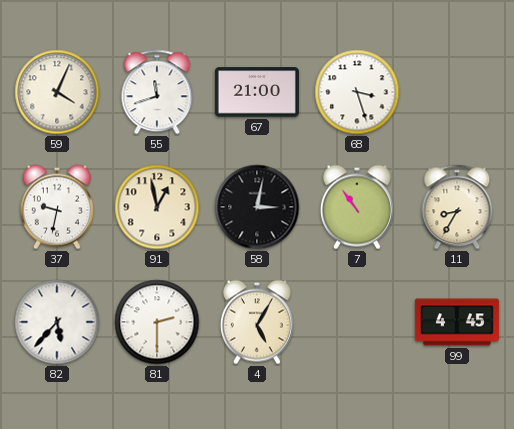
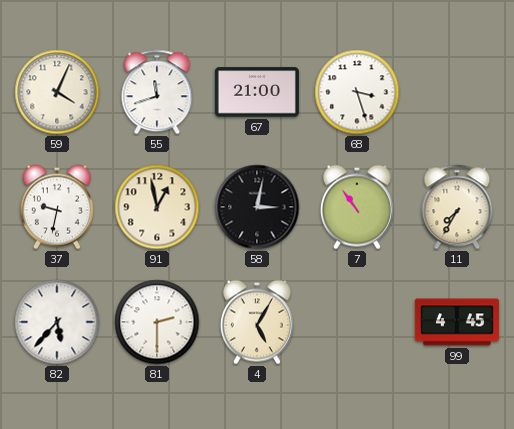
11: 8:35 -> 7:35 (457, 207)
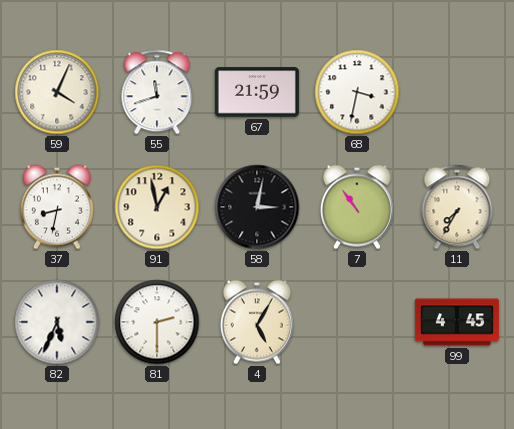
67: 21:00 -> 21:59 (257, 92)
68: 3:27 -> 3:32 (357, 92)
37: 9:32 -> 8:32 (57, 207)
82: 5:37 -> 5:34 (57, 322)
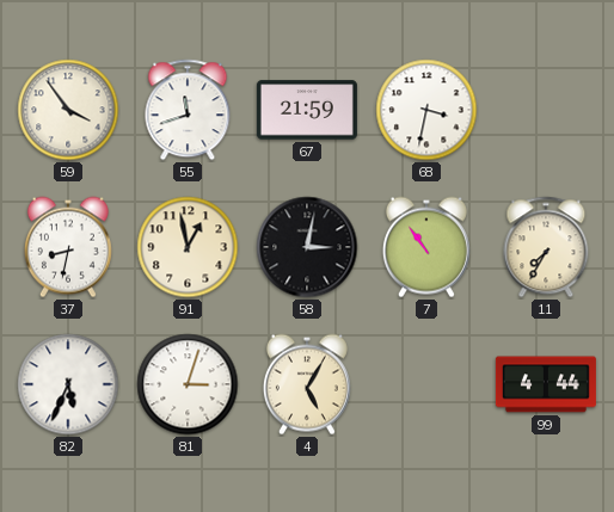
59: 4:04 -> 3:54 (68, 110)
81: 2:30 -> 3:03 (188, 384)
99: 4:45 -> 4:44 (546, 384)
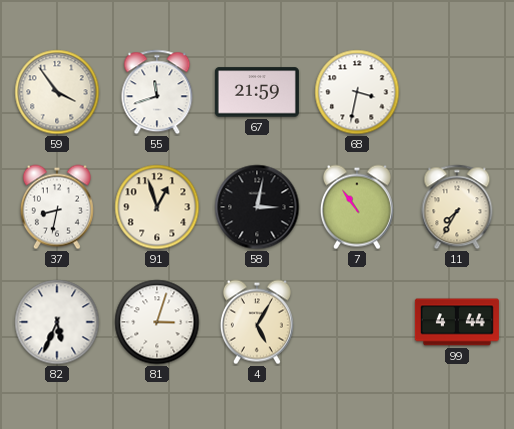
91: 12:58 -> 12:57 (157, 207)
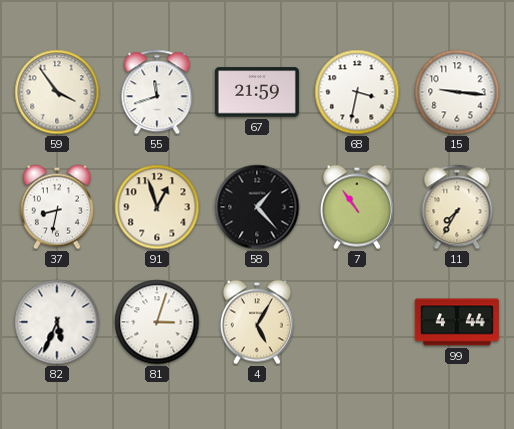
15: none -> 9:16 (457, 92)
58: 3:02 -> 1:23 (257, 207)
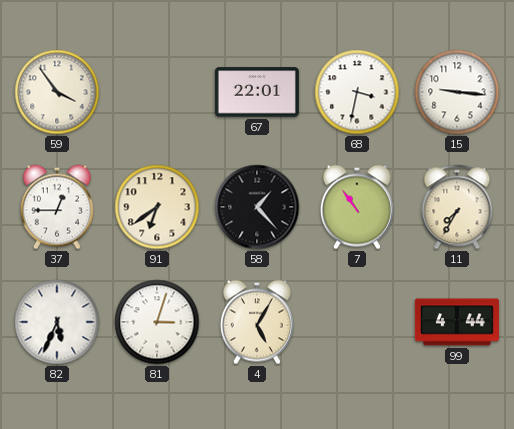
55: 11:42 -> none (157, 92)
67: 21:59 -> 22:01 (257, 92)
37: 8:32 -> 12:45 (57, 207)
91: 12:57 -> 6:39 (157, 207)
